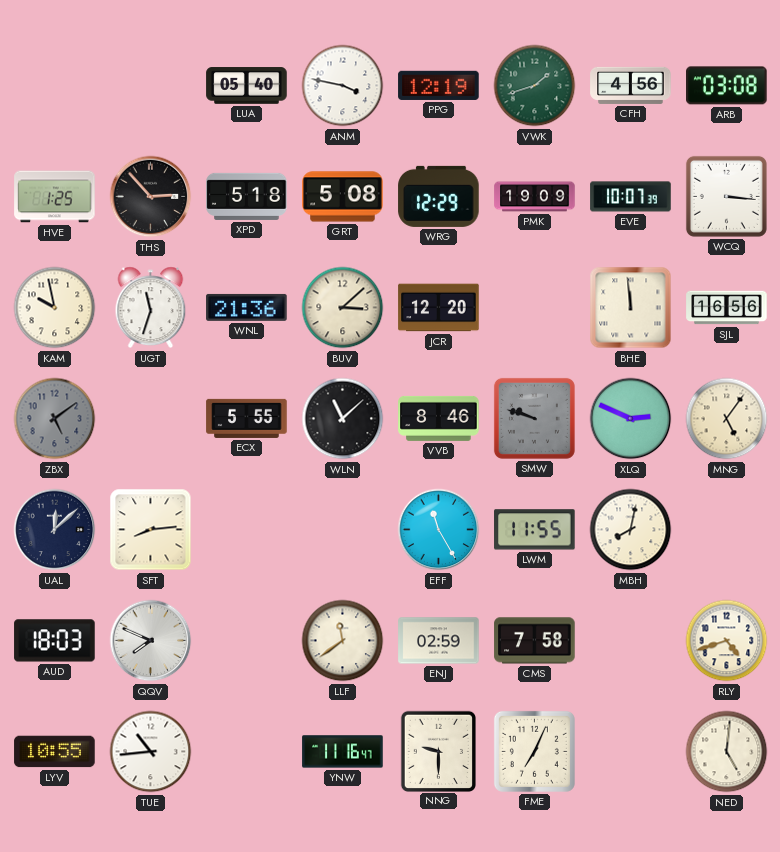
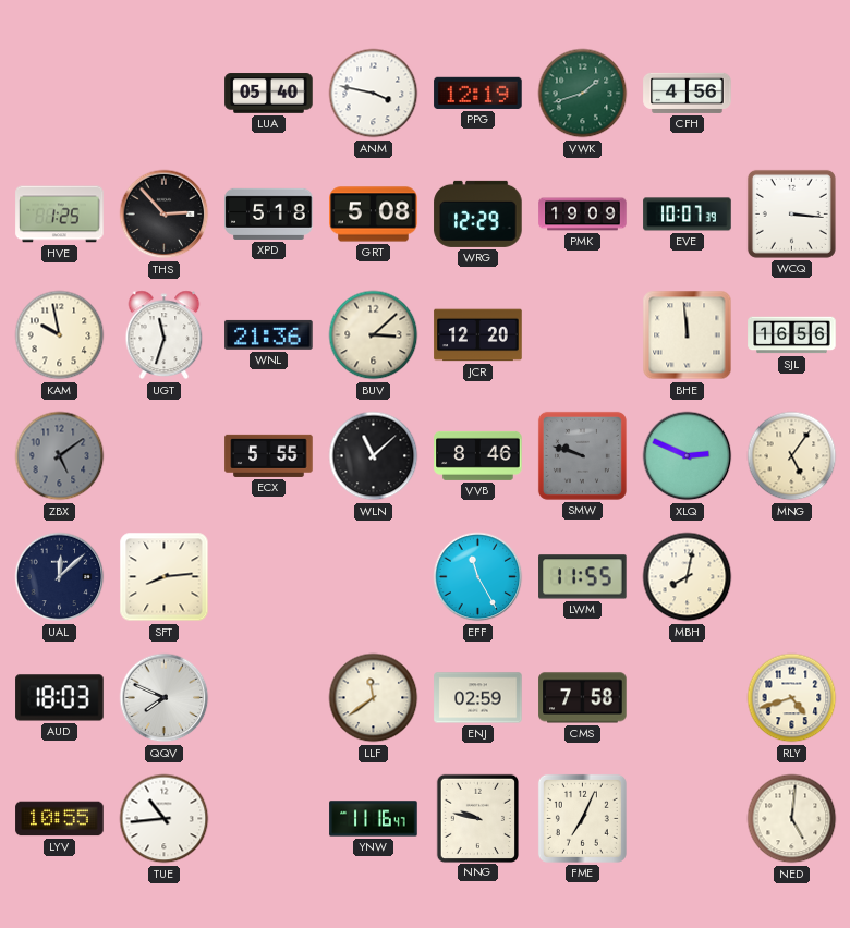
ARB: 03:08 -> none (727, 86)
NNG: 9:30 -> 9:47 (477, 818)
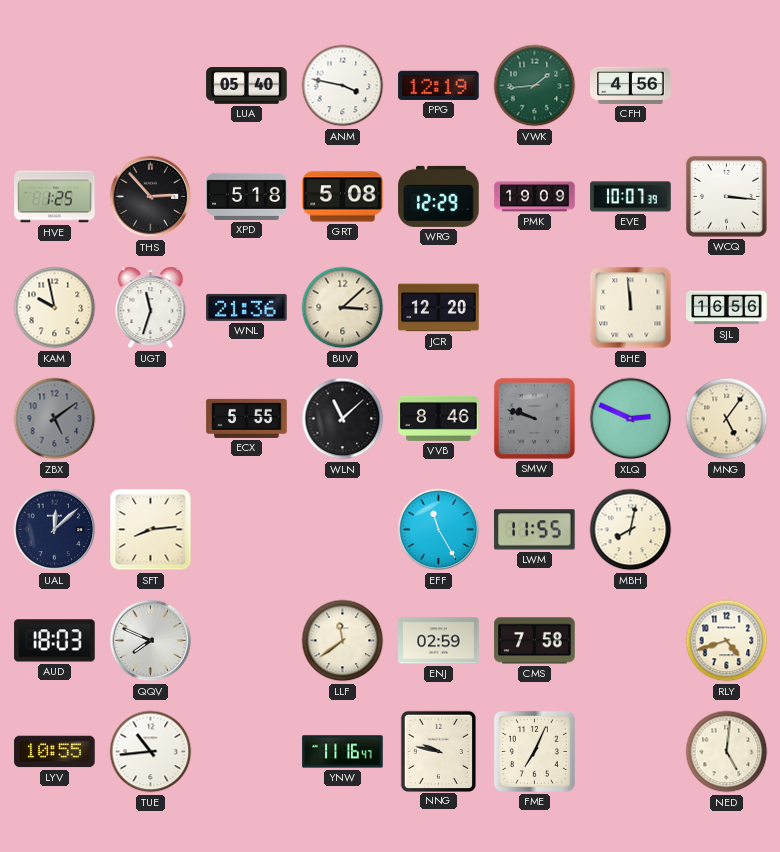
VWK: 1:42 -> 1:44 (535, 86)
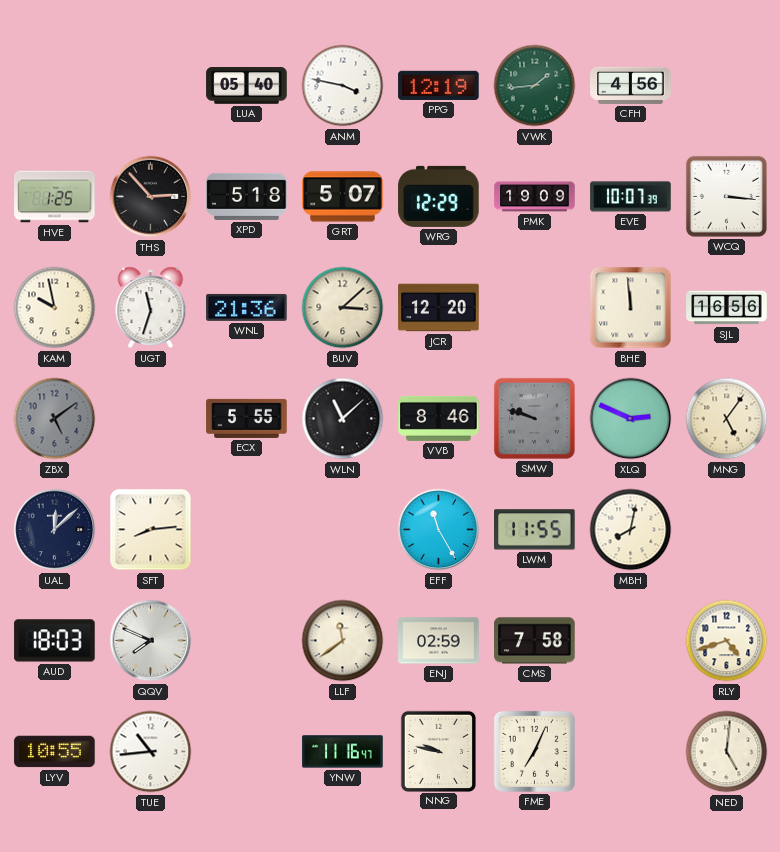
GRT: 5:08 -> 5:07 (343, 197)
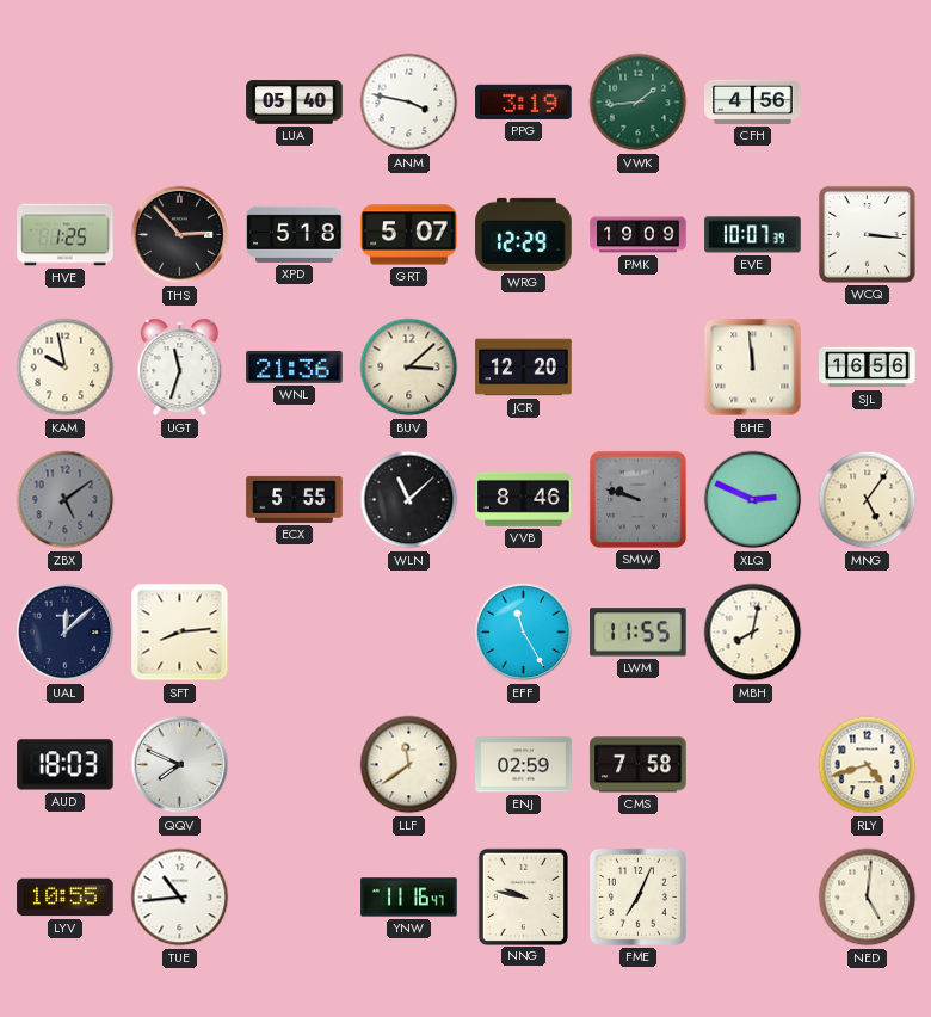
PPG: 12:19 -> 3:19 (524, 101)
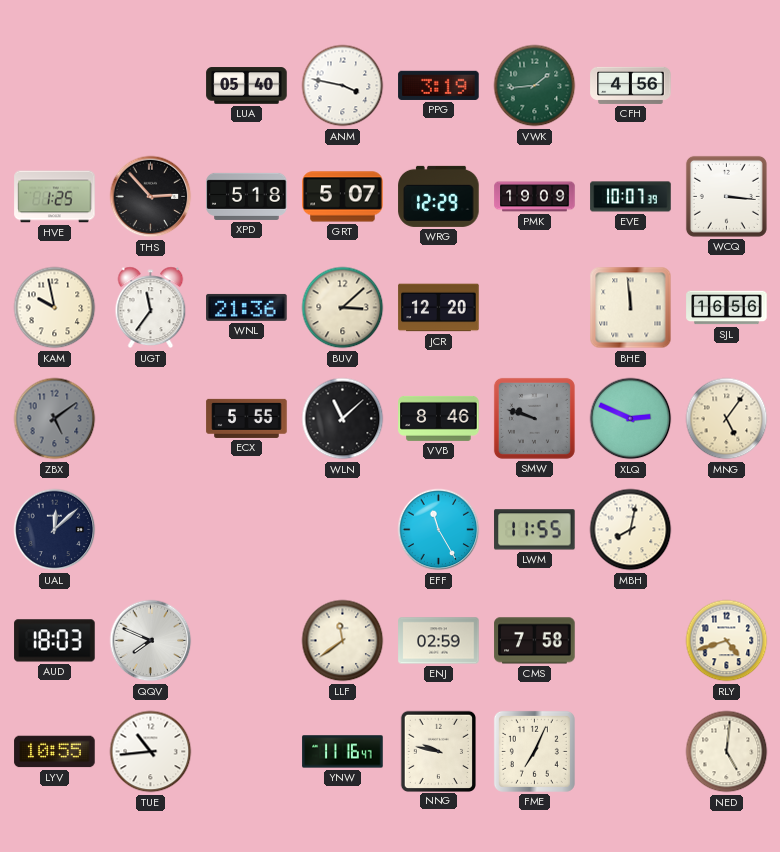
UGT: 11:33 -> 11:36 (151, 308)
SFT: 8:14 -> none (180, 633)
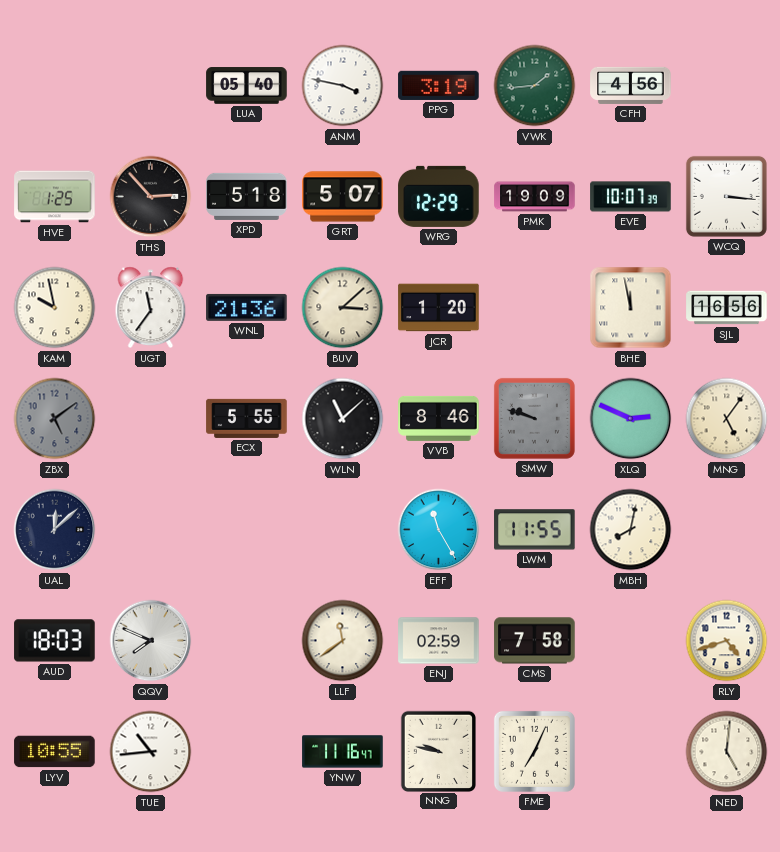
JCR: 12:20 -> 1:20 (439, 308)
BHE: 11:59 -> 11:58 (631, 308)
